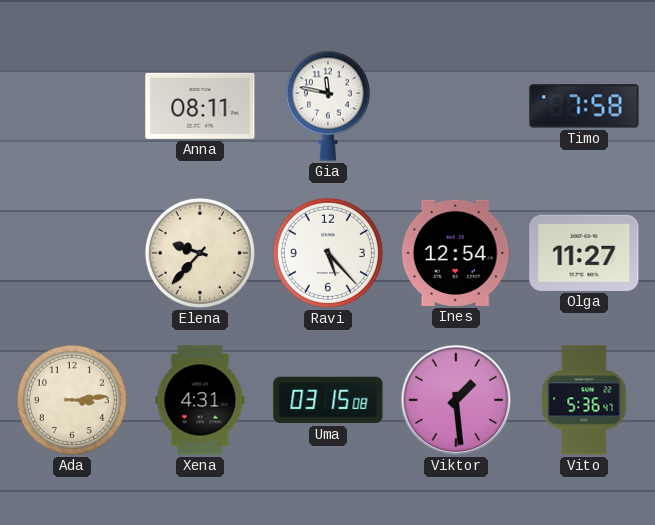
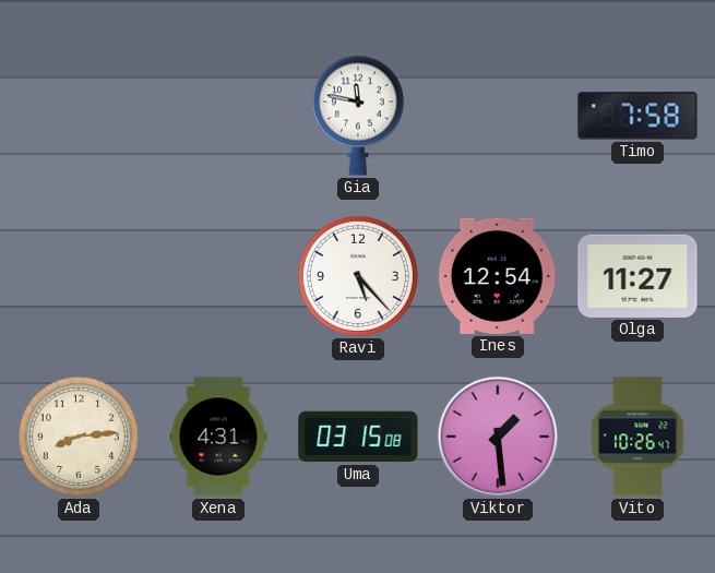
Anna: 08:11 -> none (200, 106)
Elena: 9:37 -> none (200, 253)
Ada: 3:14 -> 8:14 (79, 437)
Vito: 5:36 -> 10:26 (637, 437)
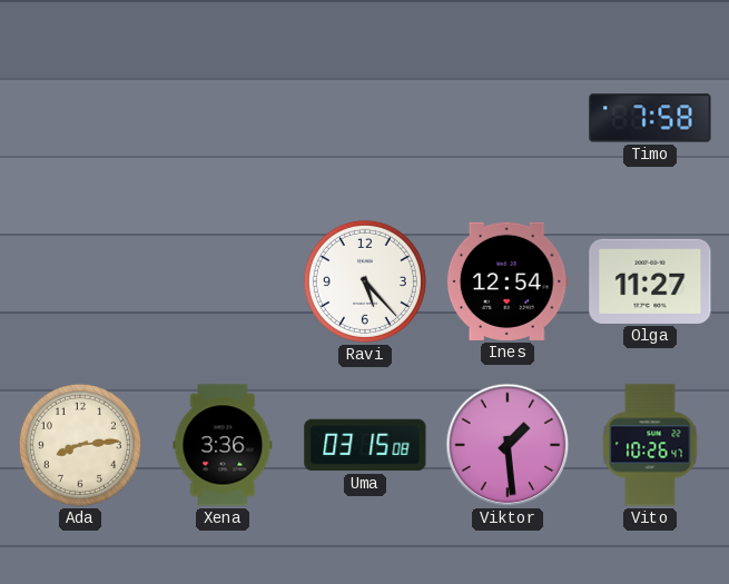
Gia: 11:47 -> none (358, 116)
Xena: 4:31 -> 3:36 (223, 445)
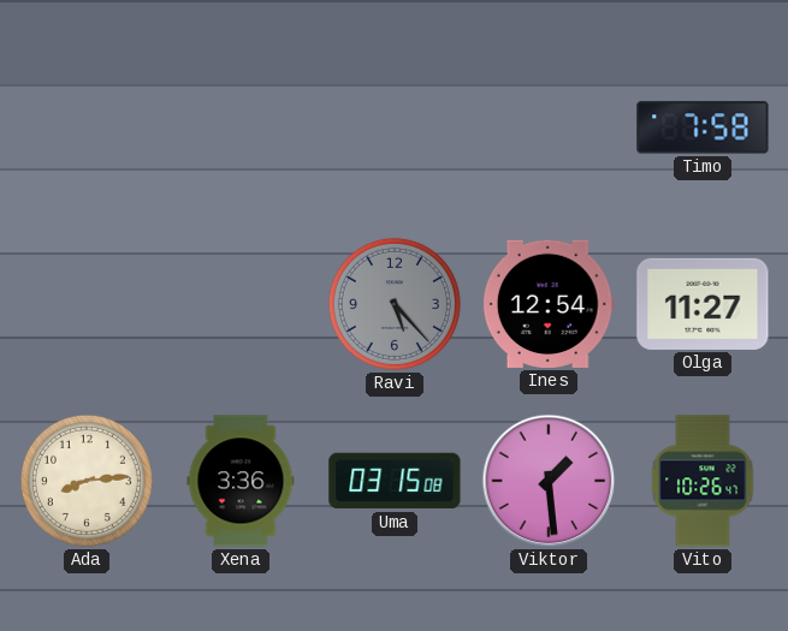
Ravi dial: white -> grey (395, 304)
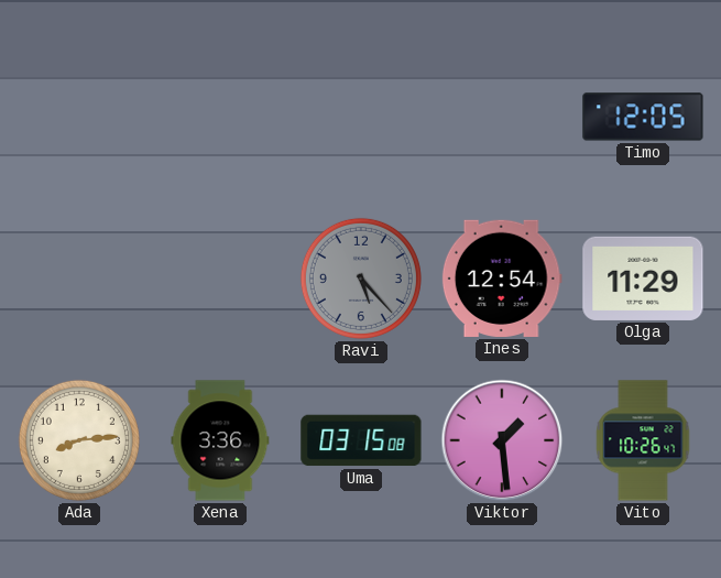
Timo: 7:58 -> 12:05 (643, 117)
Olga: 11:27 -> 11:29 (643, 279)
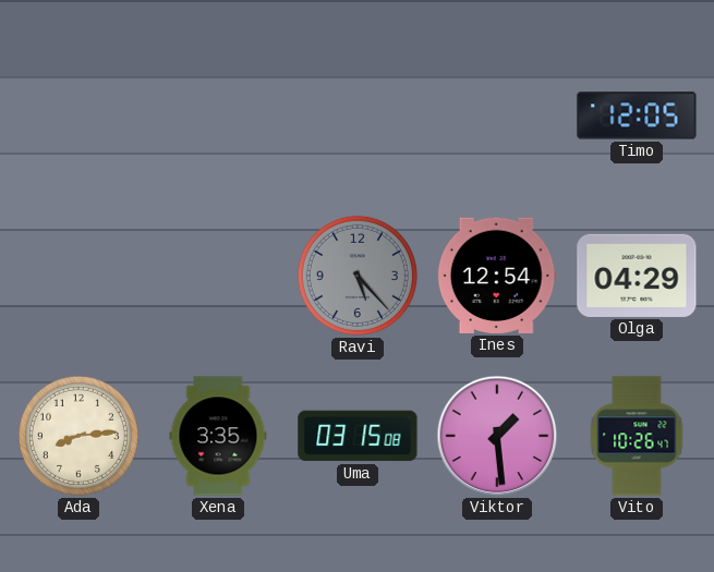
Olga: 11:29 -> 04:29 (637, 276)
Xena: 3:36 -> 3:35 (218, 436)
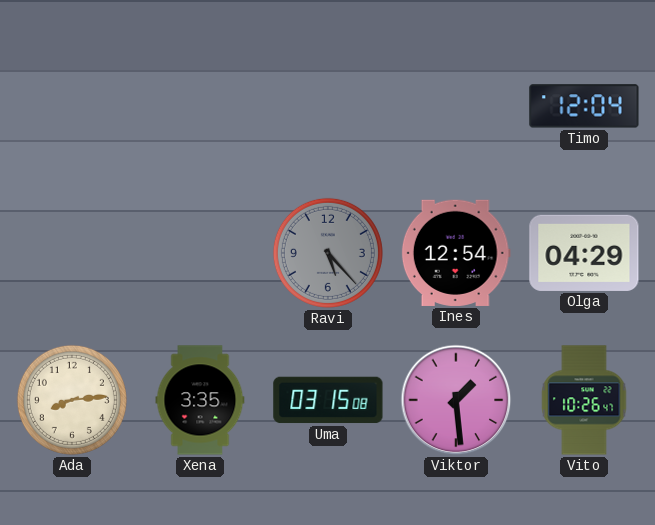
Timo: 12:05 -> 12:04 (584, 106)
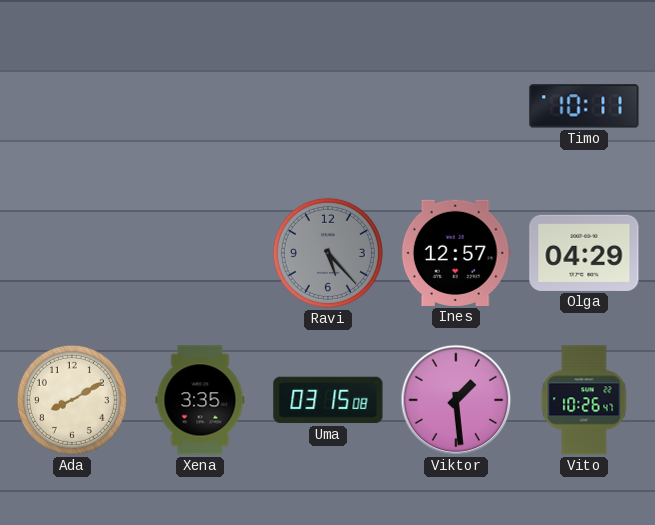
Timo: 12:04 -> 10:11 (584, 106)
Ines: 12:54 -> 12:57 (456, 253)
Ada: 8:14 -> 8:10 (72, 400)
